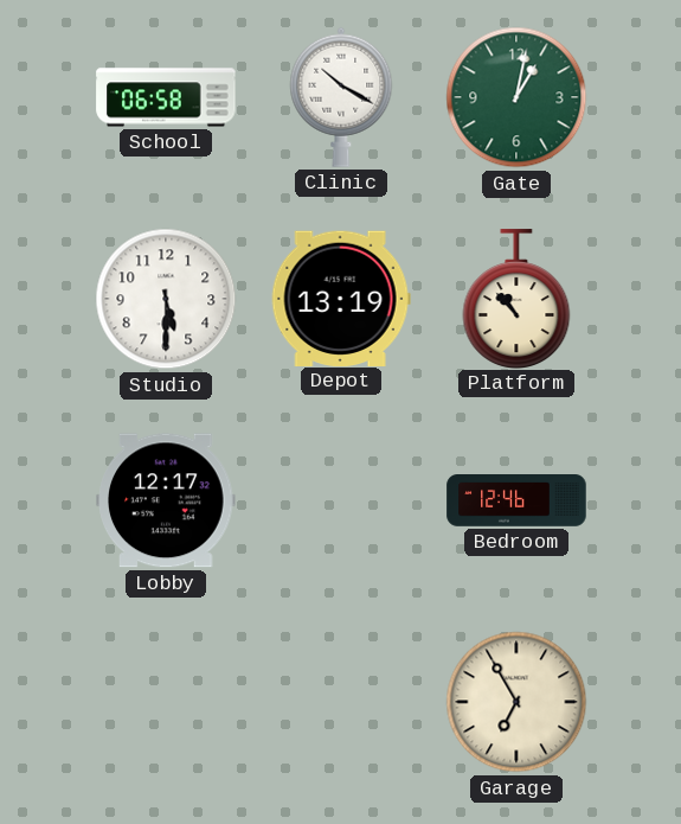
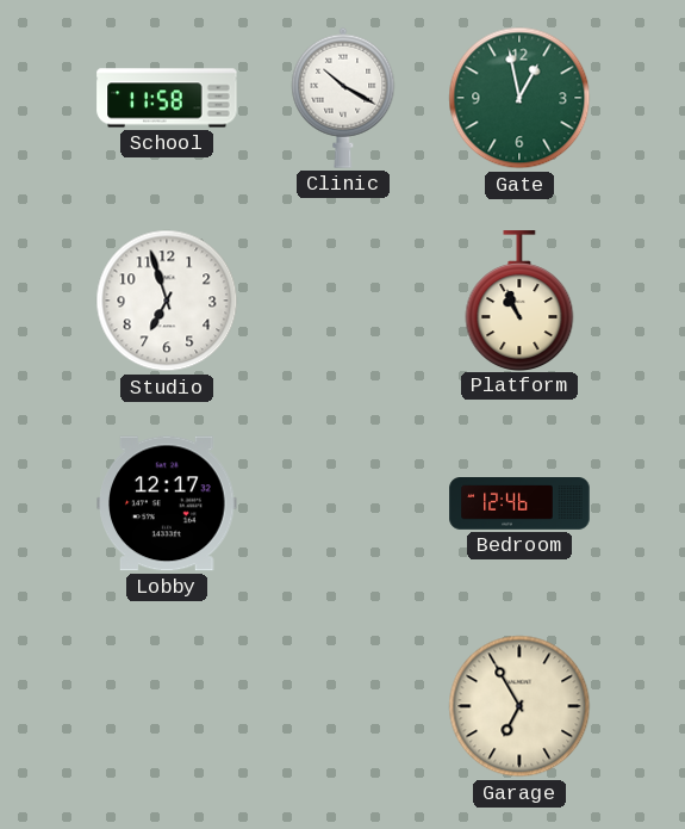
School: 06:58 -> 11:58 (167, 98)
Gate: 1:02 -> 12:58 (519, 98)
Studio: 5:30 -> 6:57 (167, 301)
Depot: 13:19 -> none (341, 298)
Platform: 10:53 -> 10:56 (519, 301)
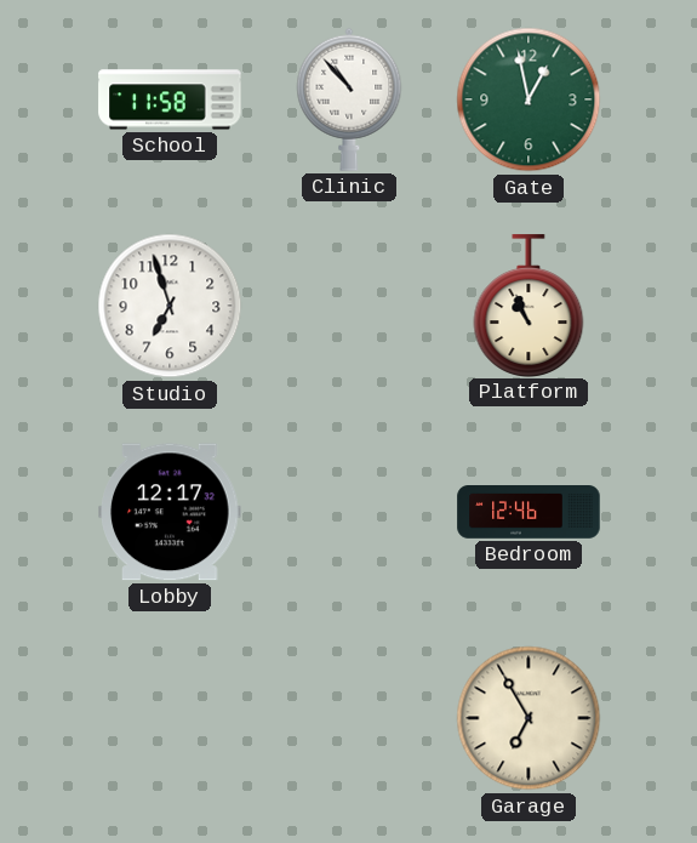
Clinic: 10:20 -> 10:53 (349, 99)
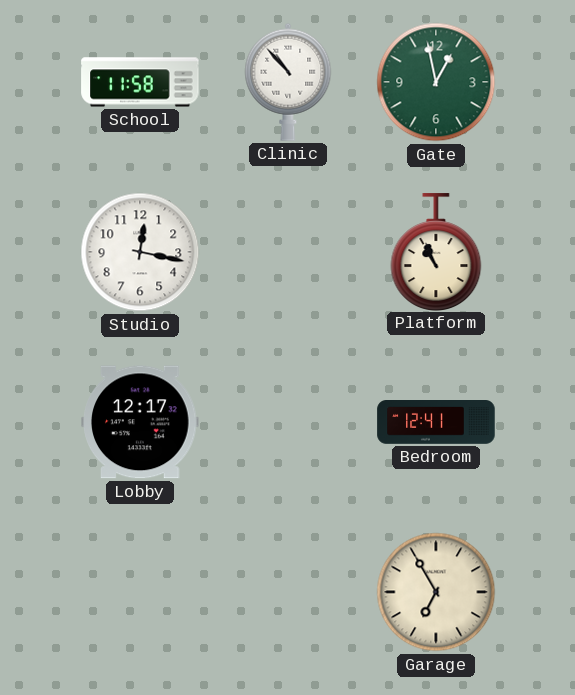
Studio: 6:57 -> 12:17 (140, 252)
Bedroom: 12:46 -> 12:41 (436, 422)
